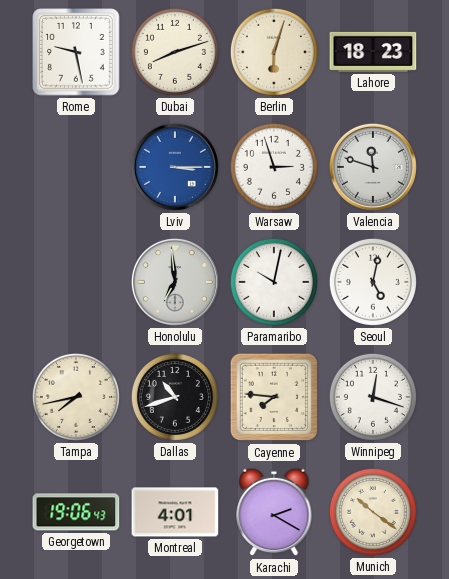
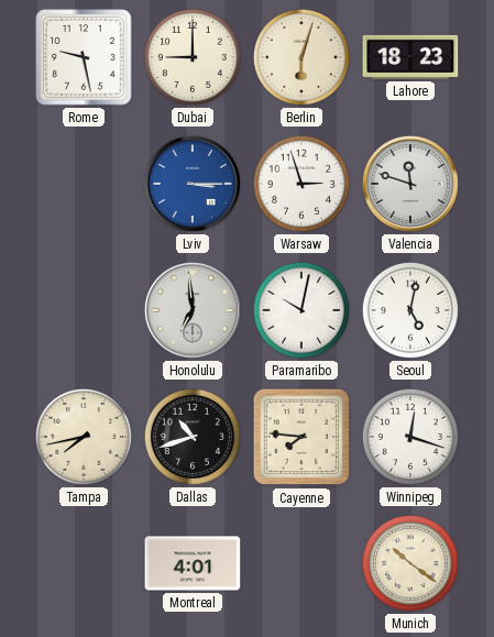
Dubai: 8:12 -> 9:00 (193, 57)
Georgetown: 19:06 -> none (76, 512)
Karachi: 2:20 -> none (274, 512)
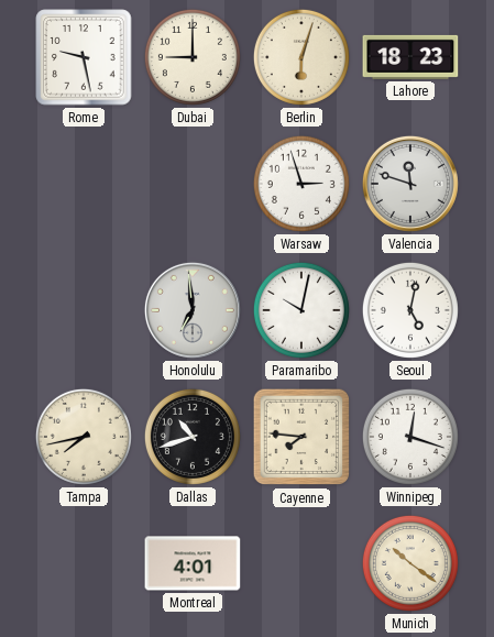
Lviv: 3:15 -> none (193, 184)
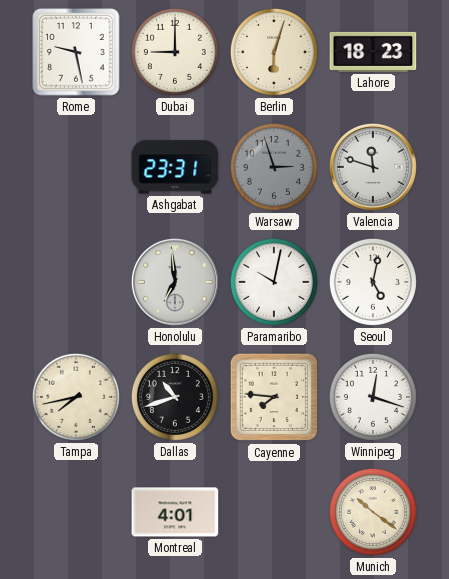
Ashgabat: none -> 23:31 (175, 167)
Warsaw dial: white -> grey (274, 167)
